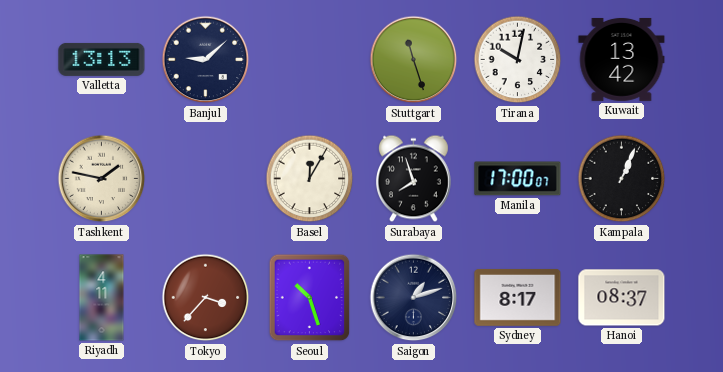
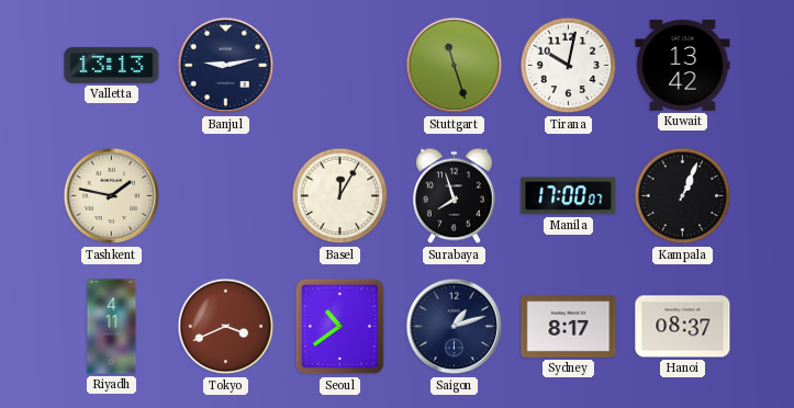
Banjul: 9:08 -> 9:13 (226, 66)
Tokyo: 3:37 -> 3:41 (226, 327)
Seoul: 10:27 -> 10:39 (340, 327)
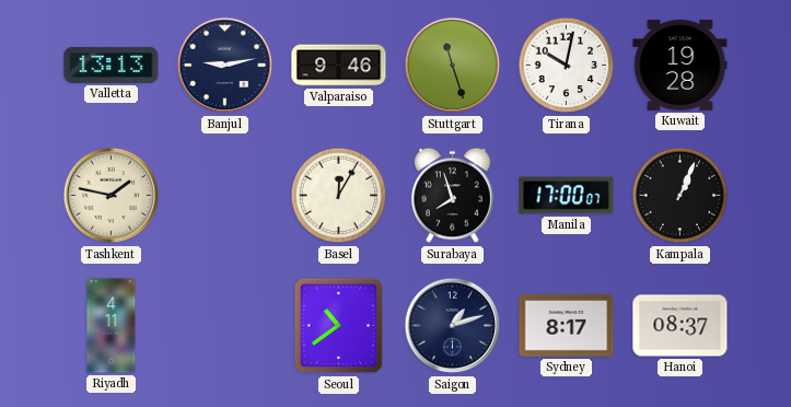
Valparaiso: none -> 9:46 (339, 66)
Kuwait: 13:42 -> 19:28 (681, 65)
Tokyo: 3:41 -> none (226, 327)
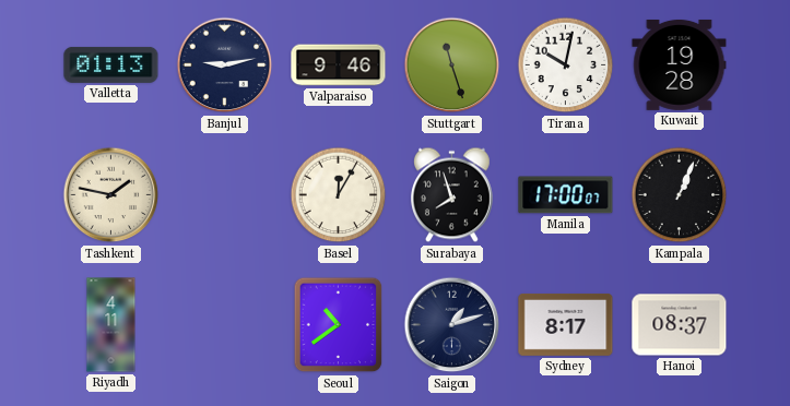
Valletta: 13:13 -> 01:13 (111, 64)
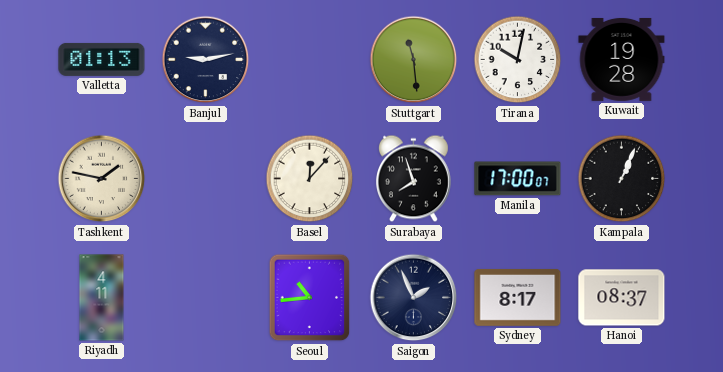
Valparaiso: 9:46 -> none (339, 65)
Stuttgart: 11:27 -> 11:29 (414, 60)
Basel: 12:05 -> 12:07 (310, 179)
Seoul: 10:39 -> 10:44 (310, 298)
Saigon: 1:12 -> 1:56 (414, 298)
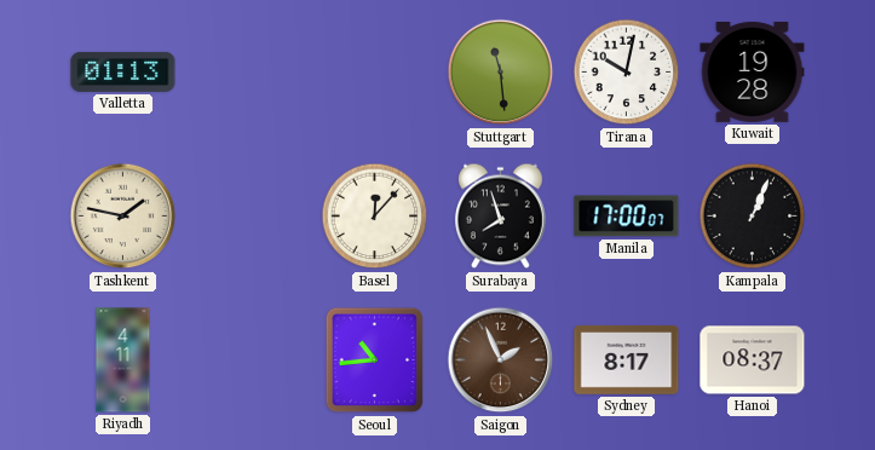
Banjul: 9:13 -> none (206, 60)
Saigon dial: navy -> brown (501, 360)
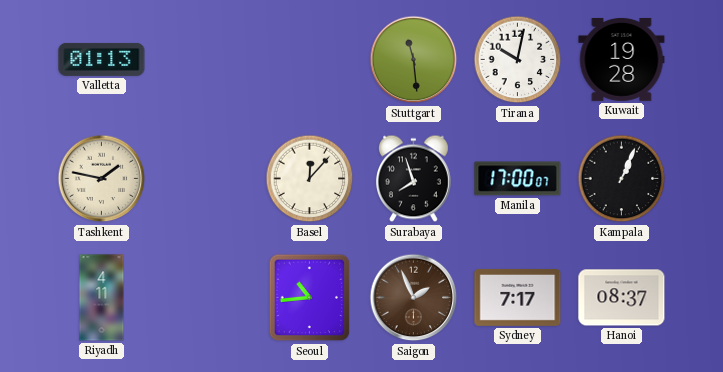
Sydney: 8:17 -> 7:17 (518, 297)
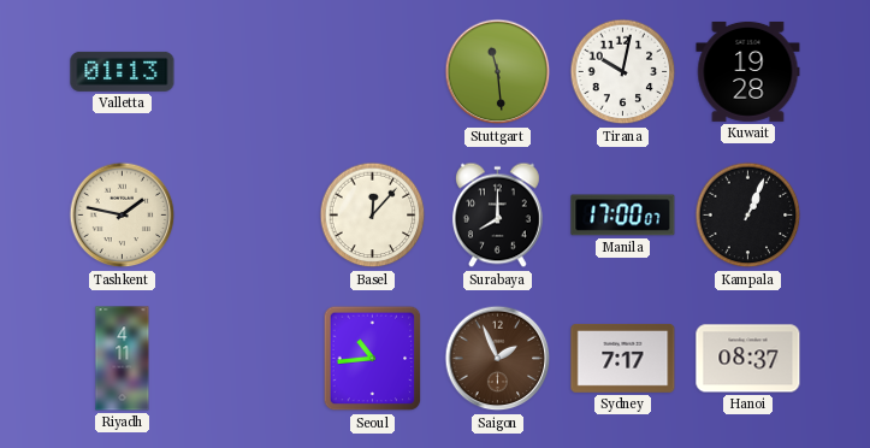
Surabaya: 7:57 -> 8:00 (497, 216)
